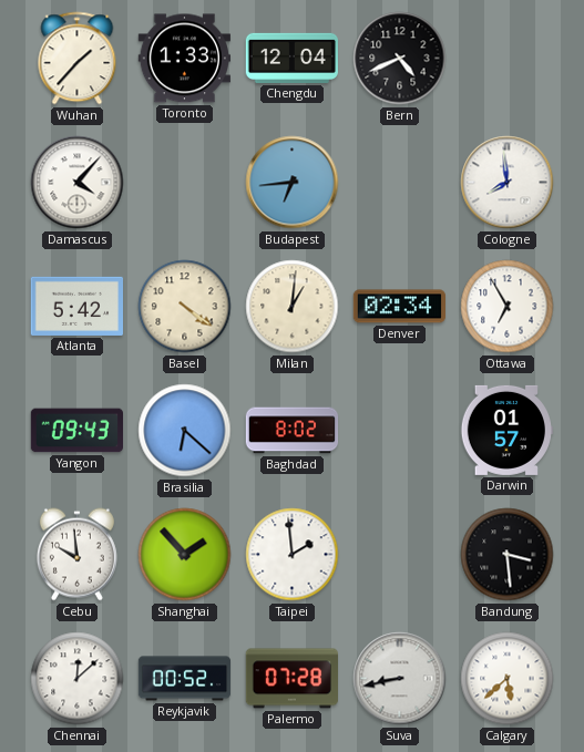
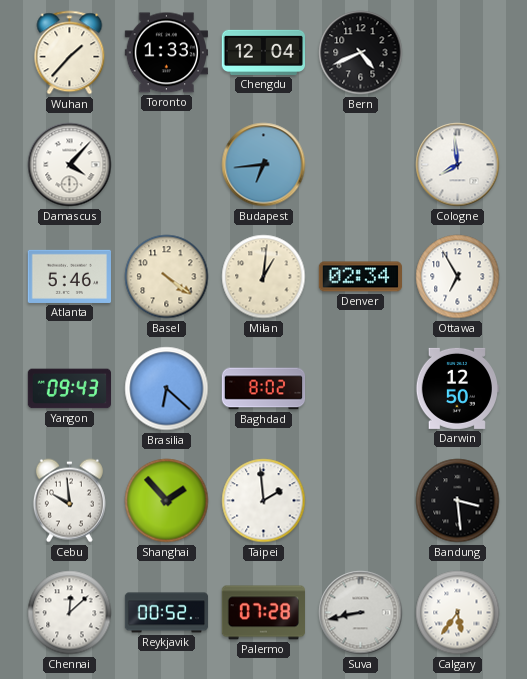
Atlanta: 5:42 -> 5:46 (69, 276)
Darwin: 01:57 -> 12:50 (457, 388)
Calgary: 5:38 -> 5:36 (458, 613)
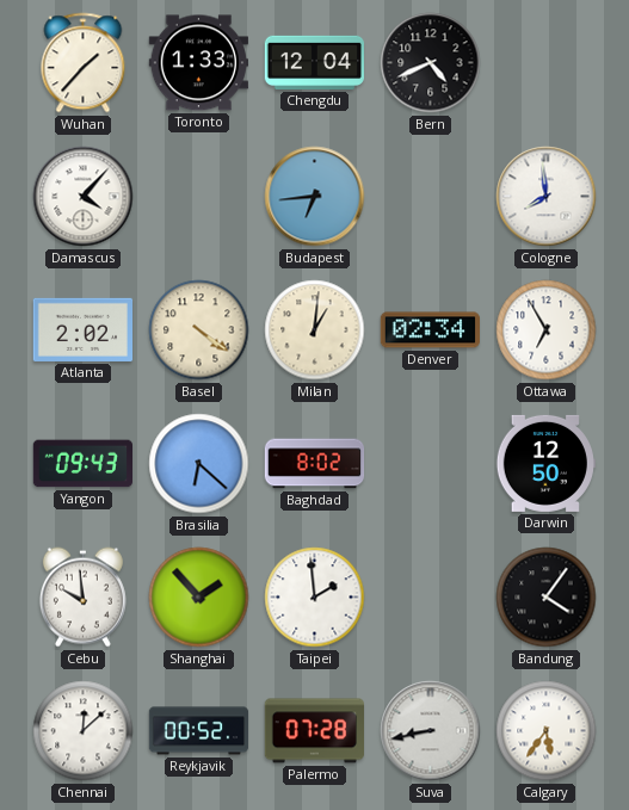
Atlanta: 5:46 -> 2:02 (82, 329)
Bandung: 3:29 -> 4:06 (547, 598)
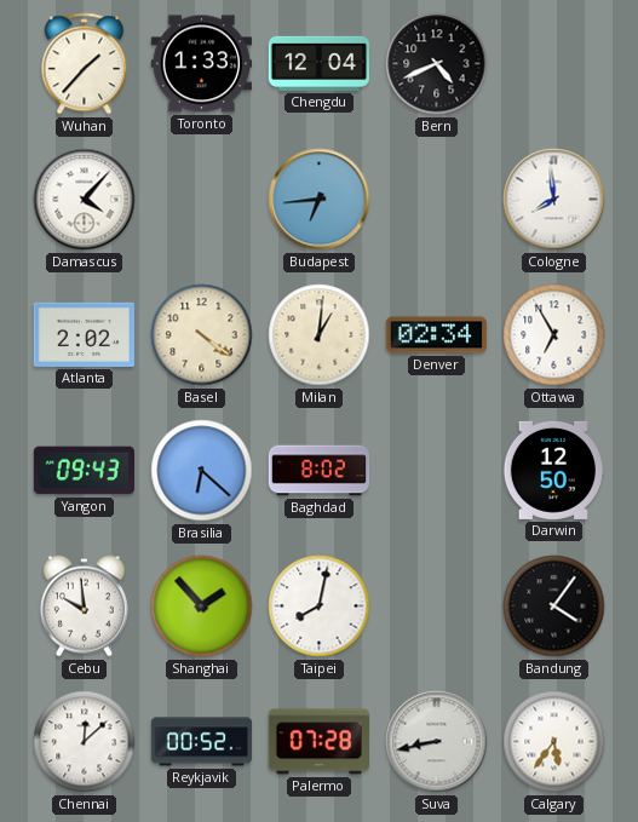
Taipei: 1:59 -> 8:02 (320, 607)
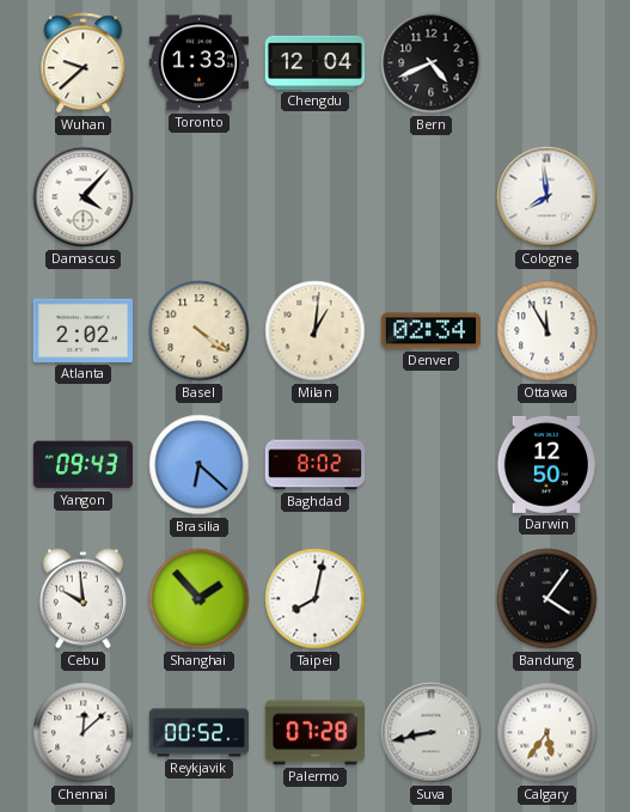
Wuhan: 1:37 -> 9:38 (84, 63)
Budapest: 6:44 -> none (320, 200)
Ottawa: 6:55 -> 11:55 (548, 331)
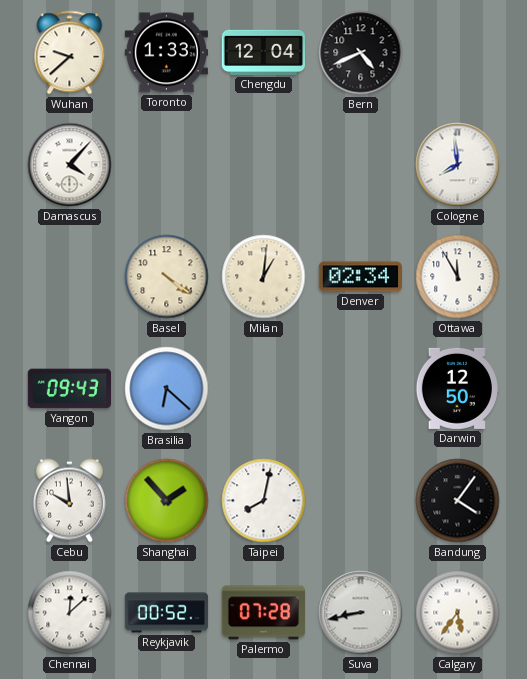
Atlanta: 2:02 -> none (82, 330)
Baghdad: 8:02 -> none (316, 465)
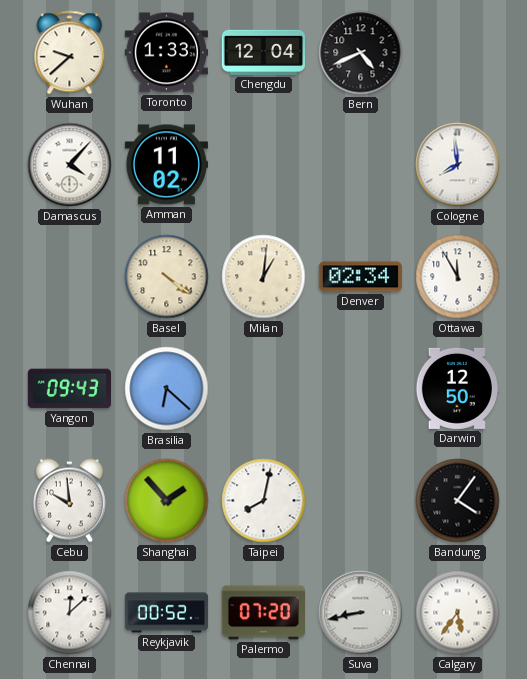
Amman: none -> 11:02 (166, 165)
Palermo: 07:28 -> 07:20 (263, 613)
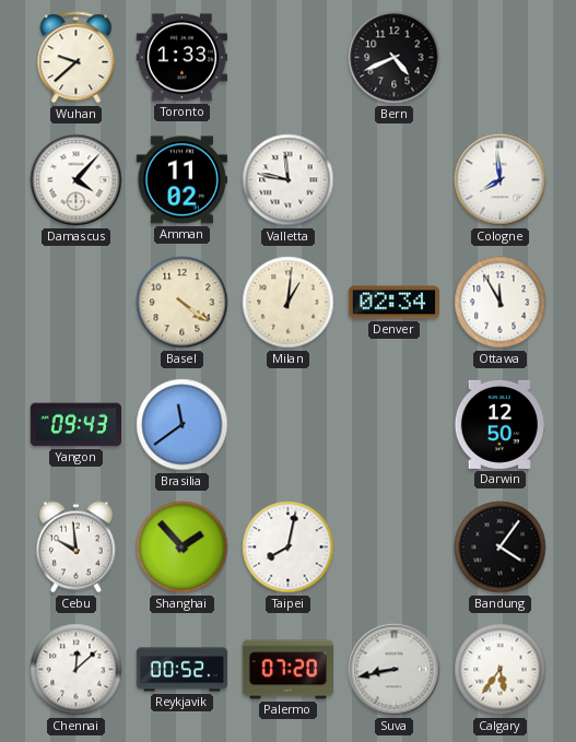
Chengdu: 12:04 -> none (263, 52)
Valletta: none -> 11:47 (289, 180)
Brasilia: 6:22 -> 11:39 (183, 425)
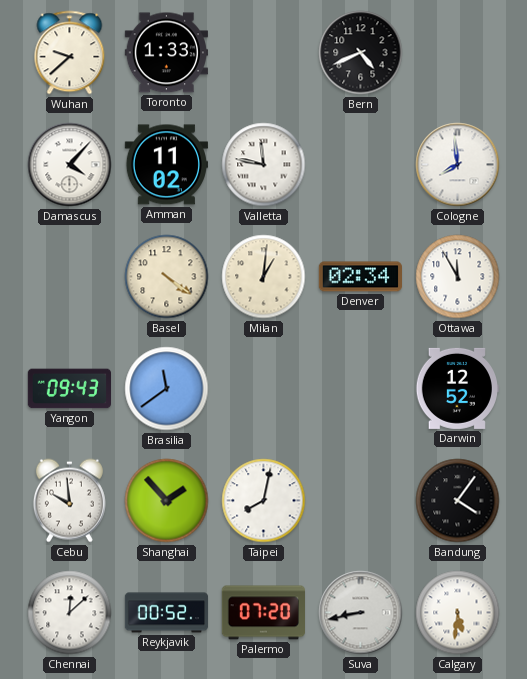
Darwin: 12:50 -> 12:52 (457, 388)
Calgary: 5:36 -> 5:31 (458, 613)
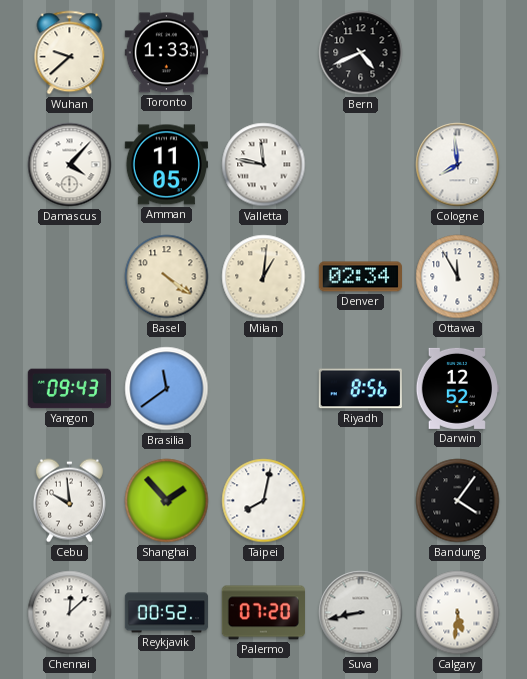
Amman: 11:02 -> 11:05 (166, 165)
Riyadh: none -> 8:56 (360, 389)
